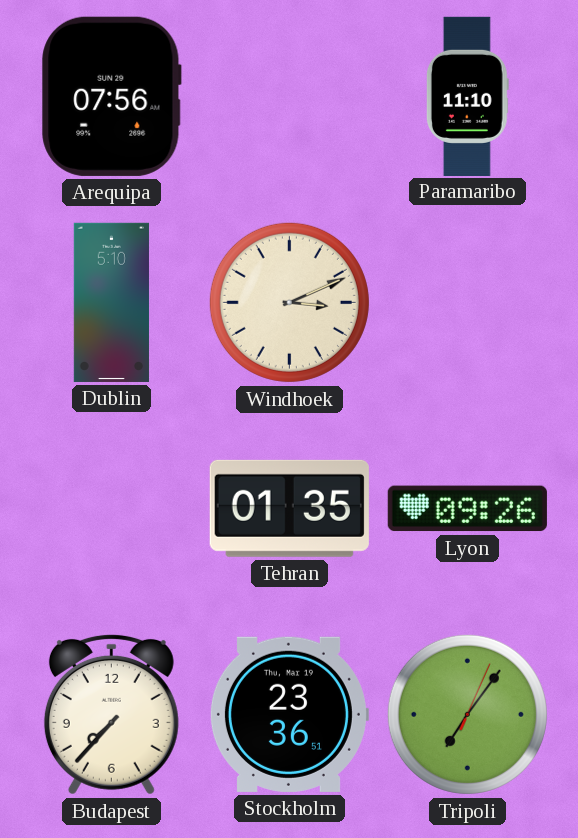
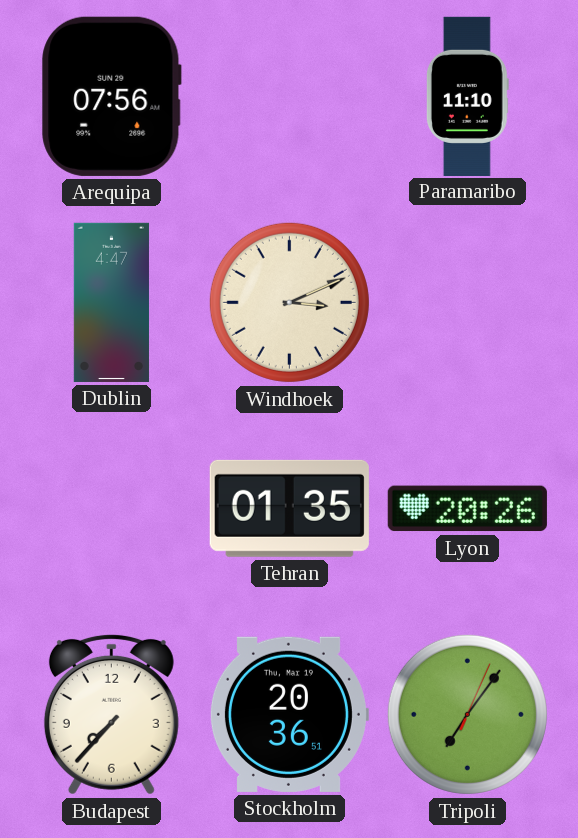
Dublin: 5:10 -> 4:47 (111, 302)
Lyon: 09:26 -> 20:26 (467, 509)
Stockholm: 23:36 -> 20:36 (289, 714)
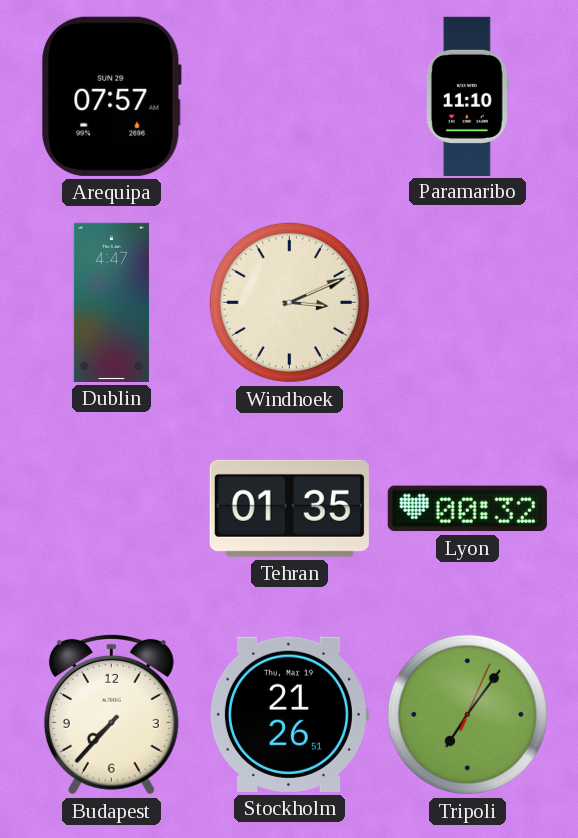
Arequipa: 07:56 -> 07:57 (112, 96)
Lyon: 20:26 -> 00:32 (467, 509)
Stockholm: 20:36 -> 21:26 (289, 714)
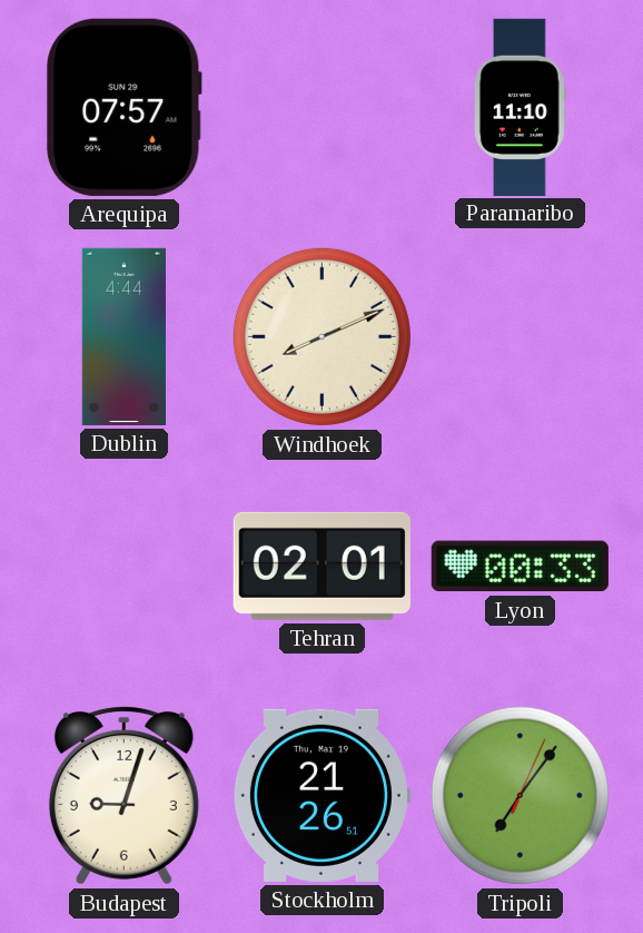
Dublin: 4:47 -> 4:44 (123, 336)
Windhoek: 3:11 -> 8:11 (321, 336)
Tehran: 01:35 -> 02:01 (321, 566)
Lyon: 00:32 -> 00:33 (520, 567)
Budapest: 7:37 -> 9:03 (123, 795)
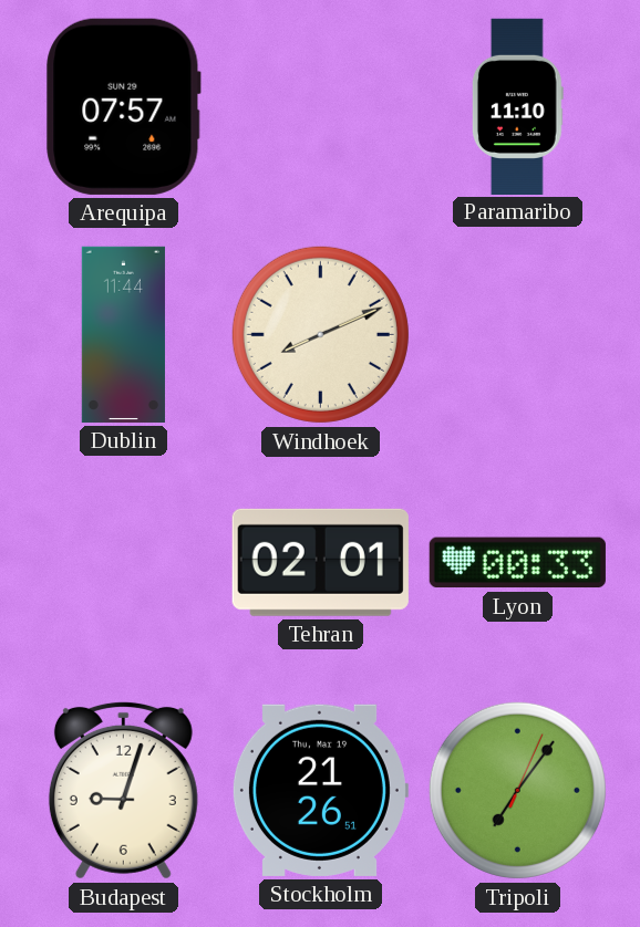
Dublin: 4:44 -> 11:44 (123, 334)
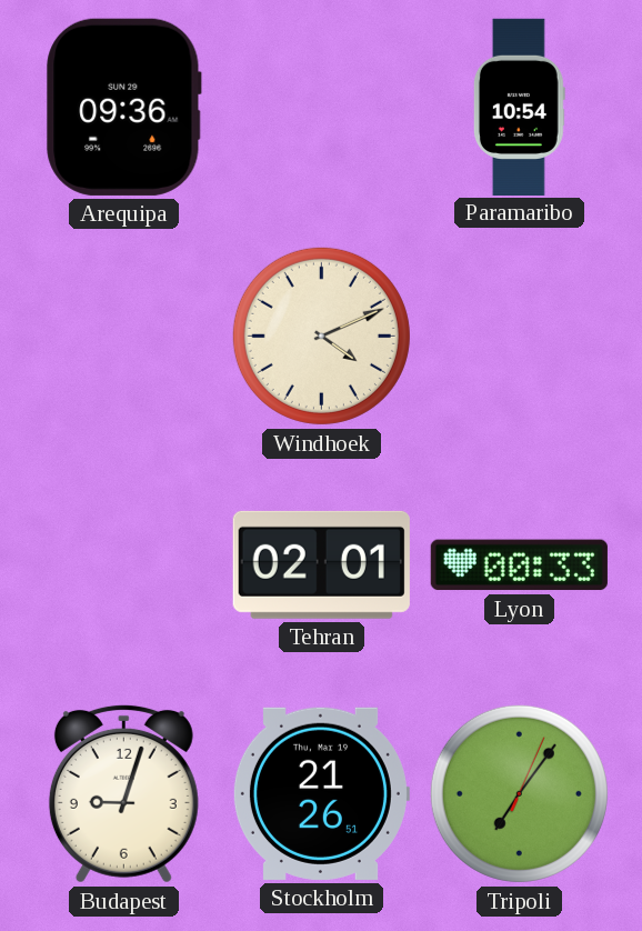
Arequipa: 07:57 -> 09:36 (124, 107)
Paramaribo: 11:10 -> 10:54 (519, 107)
Dublin: 11:44 -> none (123, 334)
Windhoek: 8:11 -> 4:11 (321, 336)
